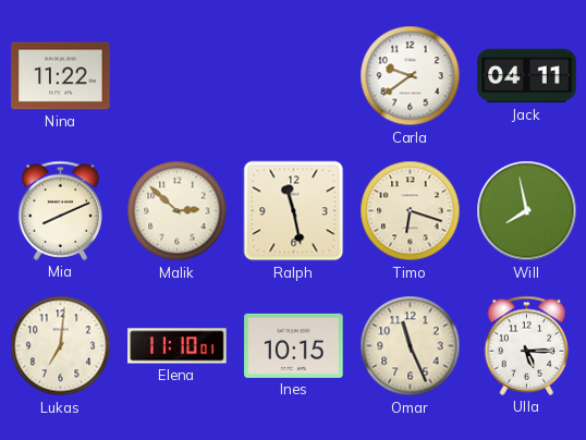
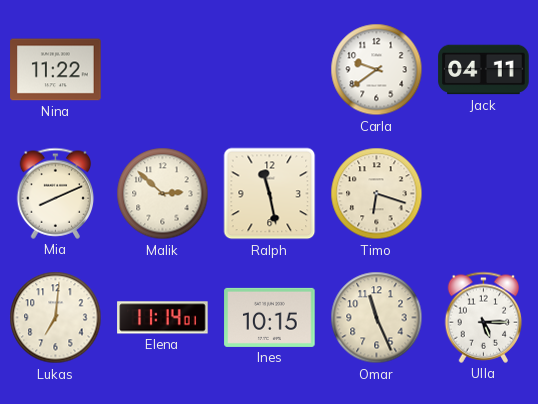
Will: 7:58 -> none (527, 211)
Elena: 11:10 -> 11:14 (163, 318)
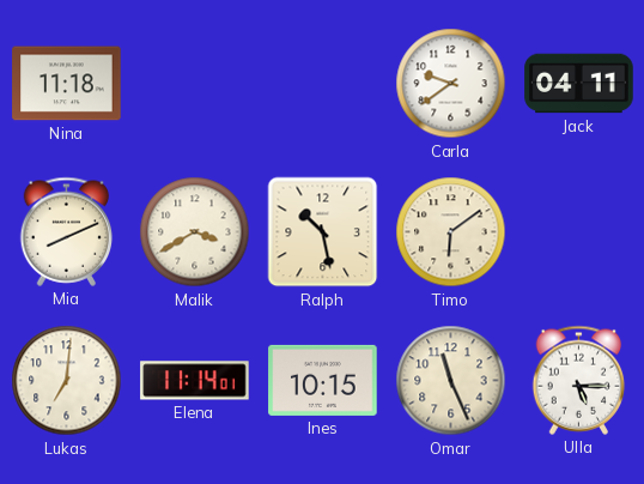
Nina: 11:22 -> 11:18 (67, 84)
Malik: 2:52 -> 3:40 (195, 232)
Ralph: 11:28 -> 10:28 (323, 232)
Timo: 6:18 -> 6:09 (451, 232)
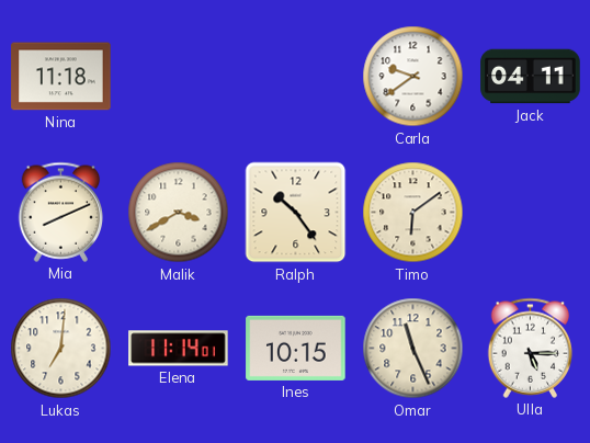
Ralph: 10:28 -> 10:24 (296, 213)
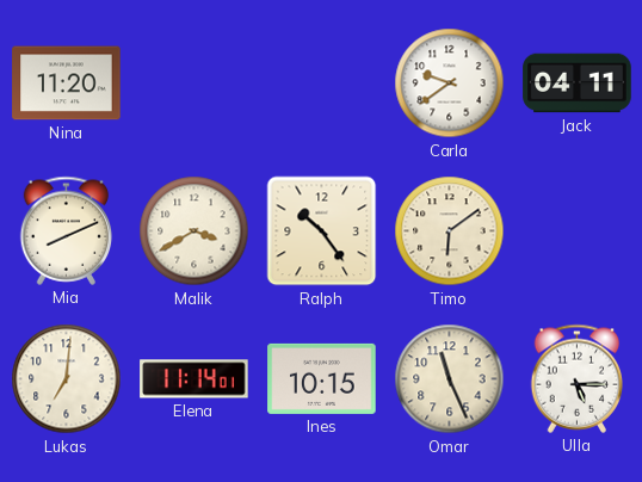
Nina: 11:18 -> 11:20 (67, 84)
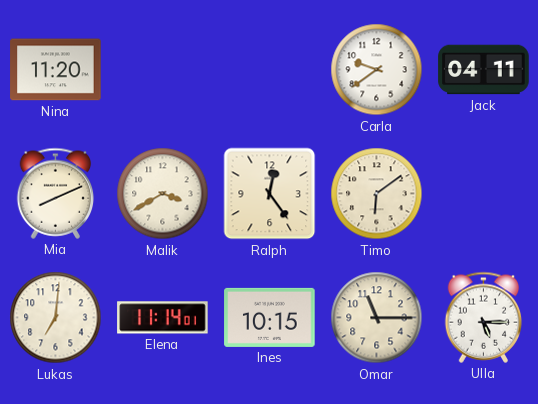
Ralph: 10:24 -> 12:24 (270, 194)
Omar: 11:26 -> 11:15 (377, 318)
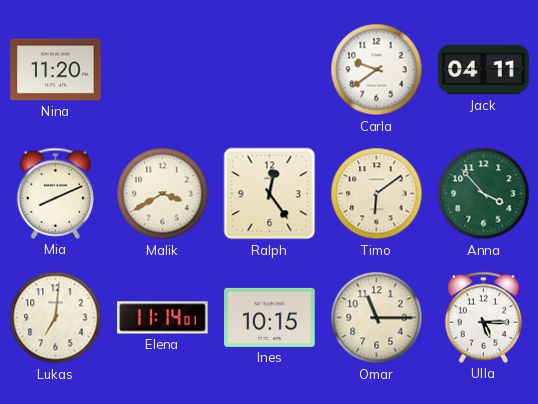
Anna: none -> 3:53 (484, 194)
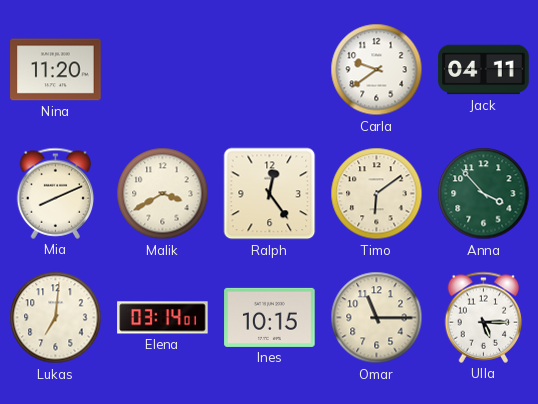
Elena: 11:14 -> 03:14 (163, 318)
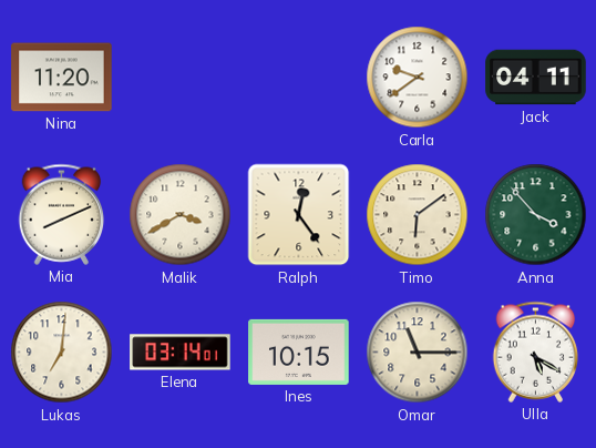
Ulla: 5:15 -> 5:20 (536, 352)
